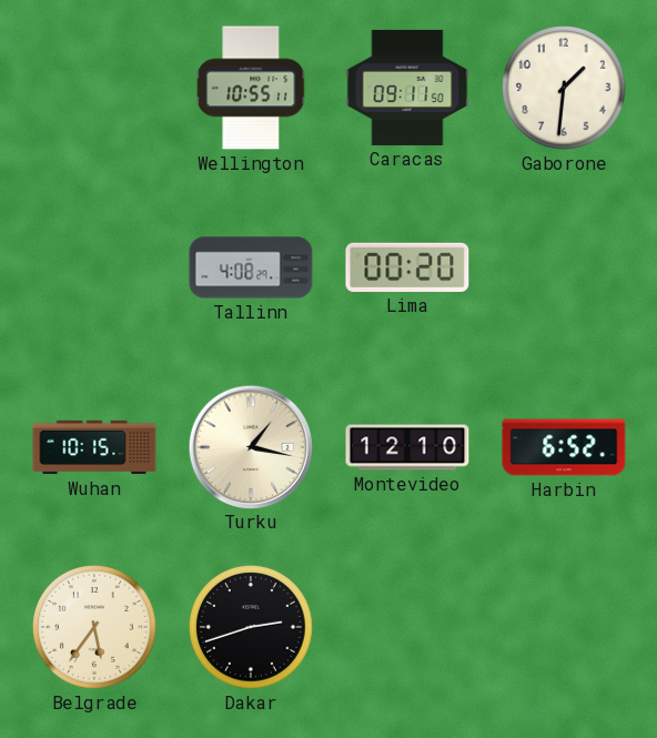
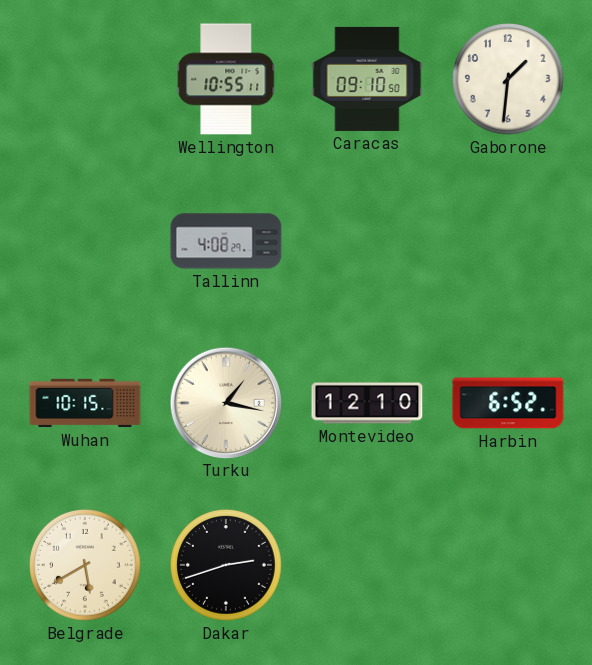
Caracas: 09:11 -> 09:10 (367, 79)
Lima: 00:20 -> none (407, 267)
Belgrade: 5:36 -> 5:40 (86, 566)
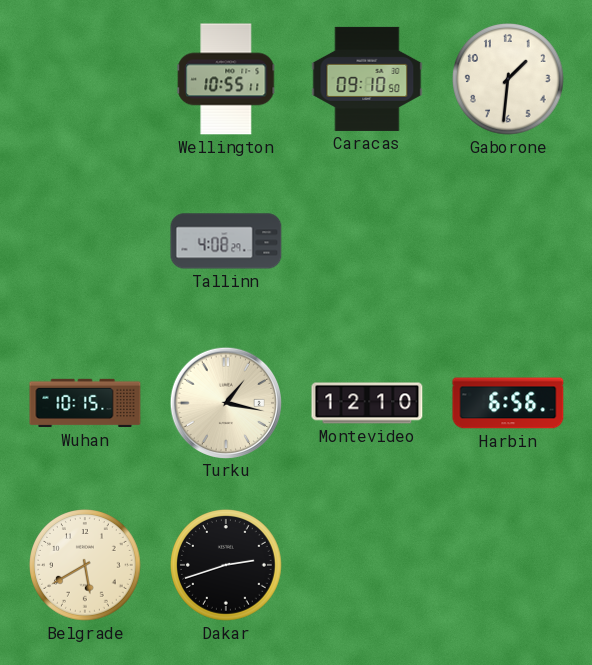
Harbin: 6:52 -> 6:56 (508, 403)
